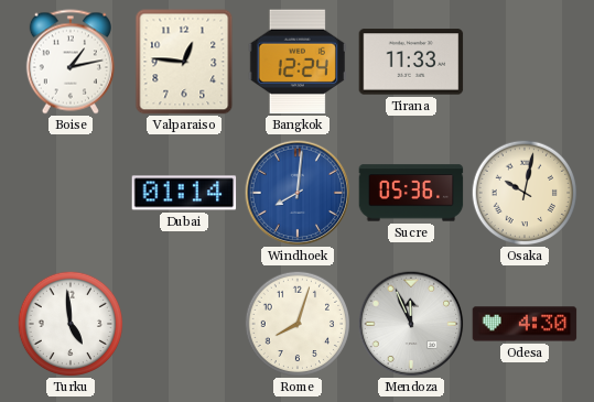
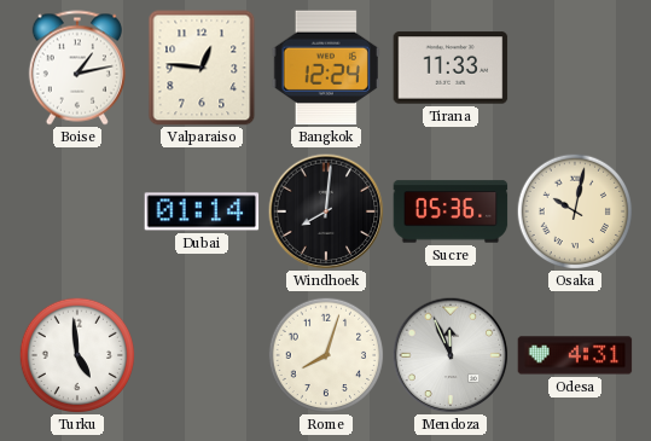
Windhoek dial: blue -> black (326, 211)
Odesa: 4:30 -> 4:31 (575, 355)
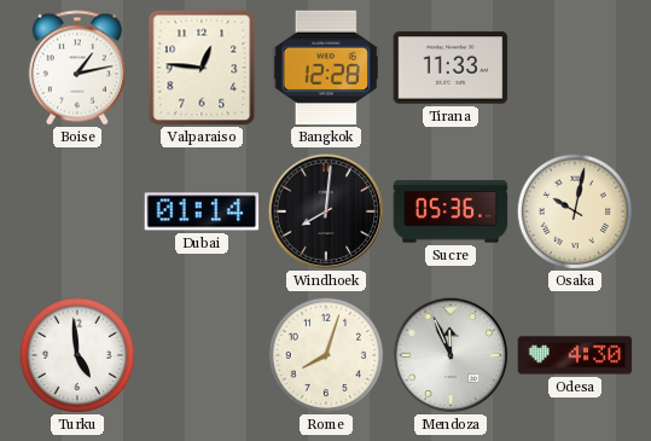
Bangkok: 12:24 -> 12:28 (326, 68)
Odesa: 4:31 -> 4:30 (575, 355)
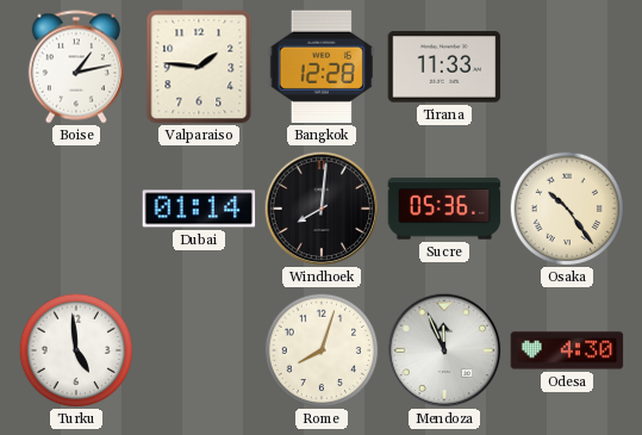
Valparaiso: 12:46 -> 1:46 (199, 67)
Osaka: 10:02 -> 10:24 (567, 209)
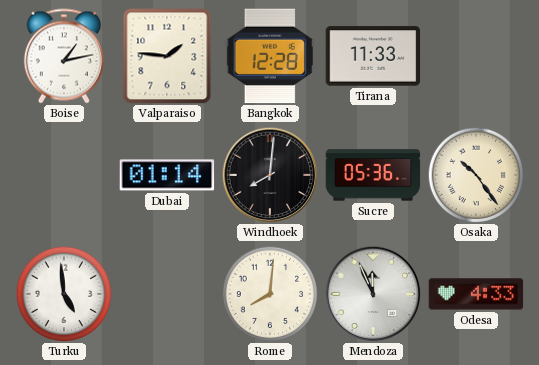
Rome: 8:03 -> 8:01 (270, 294)
Odesa: 4:30 -> 4:33 (476, 294)
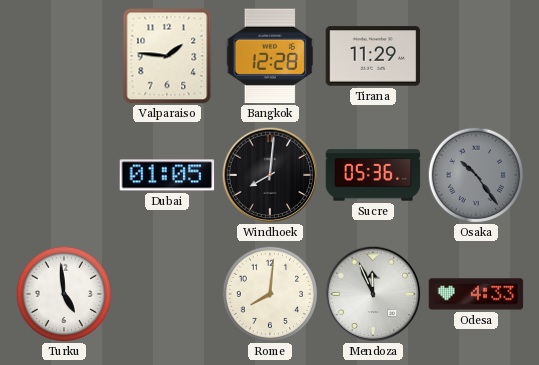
Boise: 1:13 -> none (64, 56)
Tirana: 11:33 -> 11:29 (373, 56)
Dubai: 01:14 -> 01:05 (167, 175)
Osaka dial: cream -> grey (476, 175)
